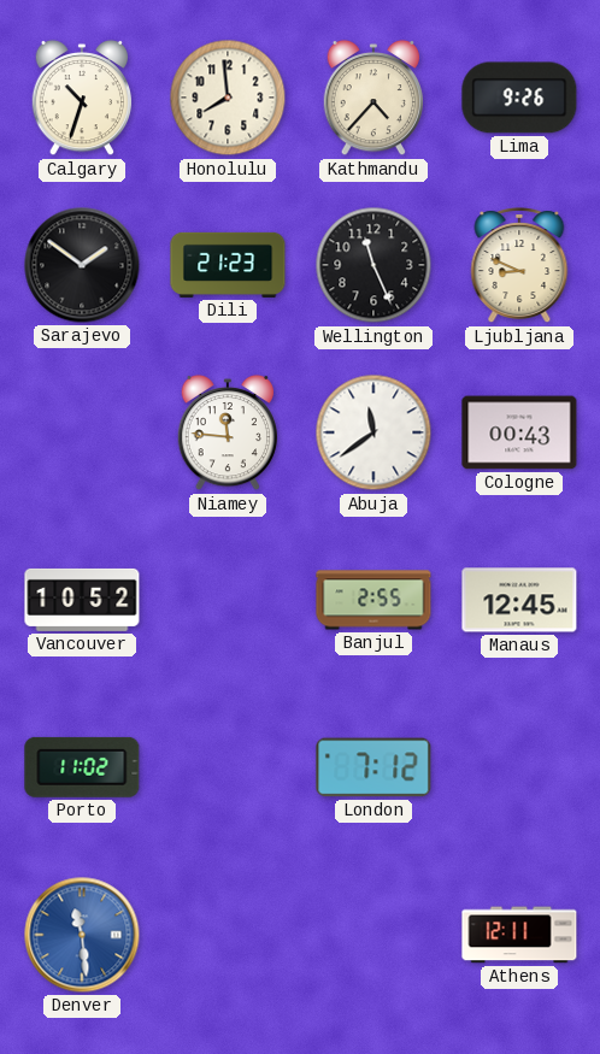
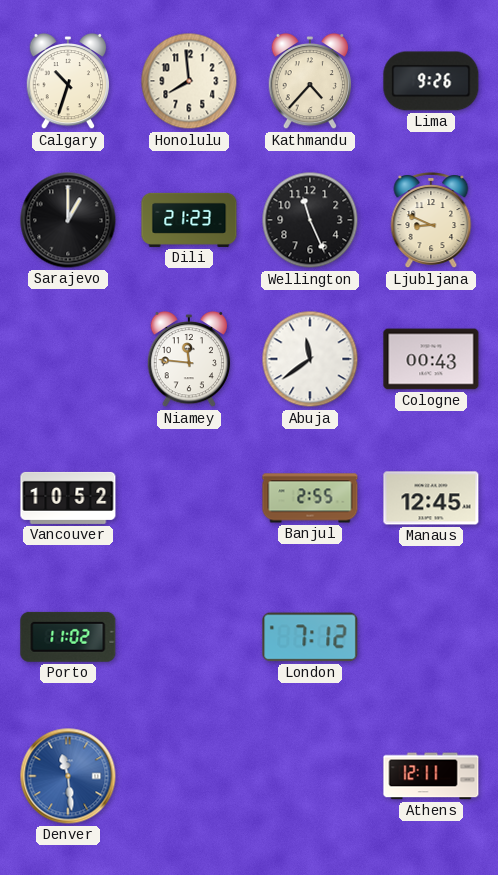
Sarajevo: 1:51 -> 1:00 (68, 220)
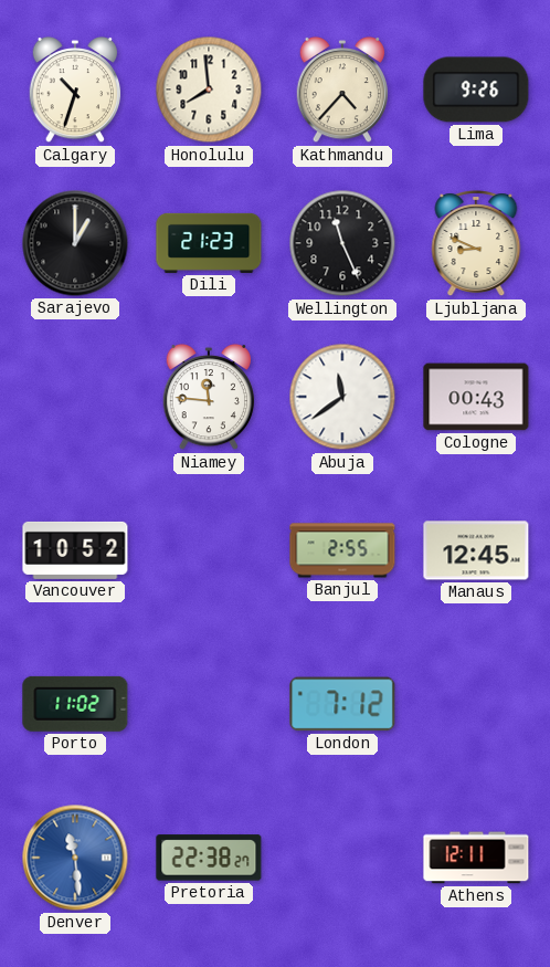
Pretoria: none -> 22:38 (209, 858)
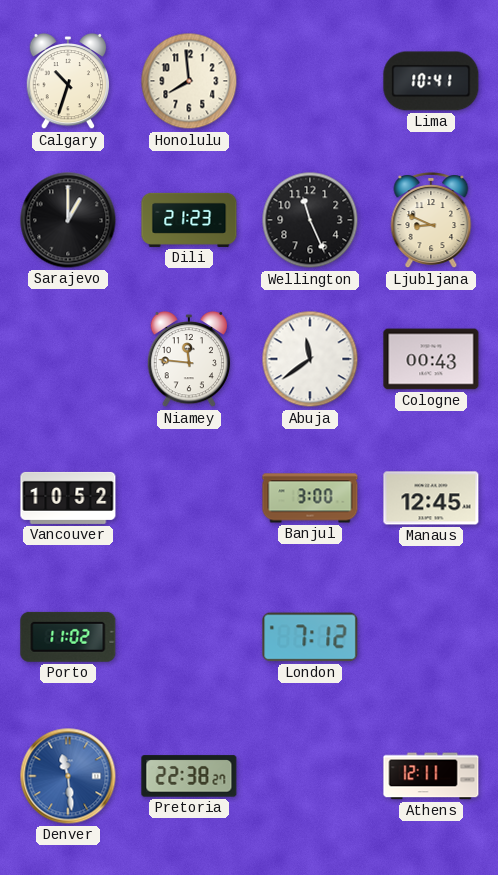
Kathmandu: 4:37 -> none (342, 90)
Lima: 9:26 -> 10:41 (431, 81)
Banjul: 2:55 -> 3:00 (310, 498)
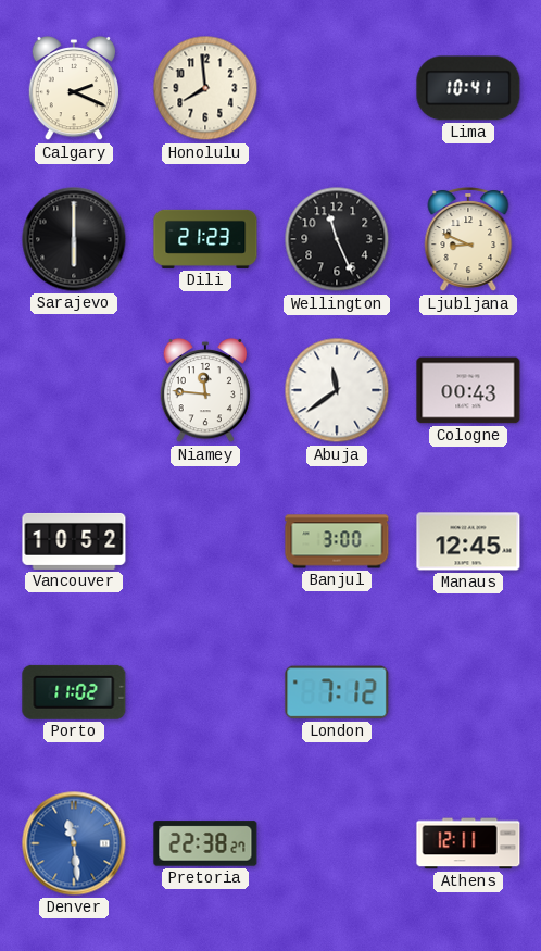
Calgary: 10:33 -> 2:19 (74, 88)
Sarajevo: 1:00 -> 6:00 (74, 239)
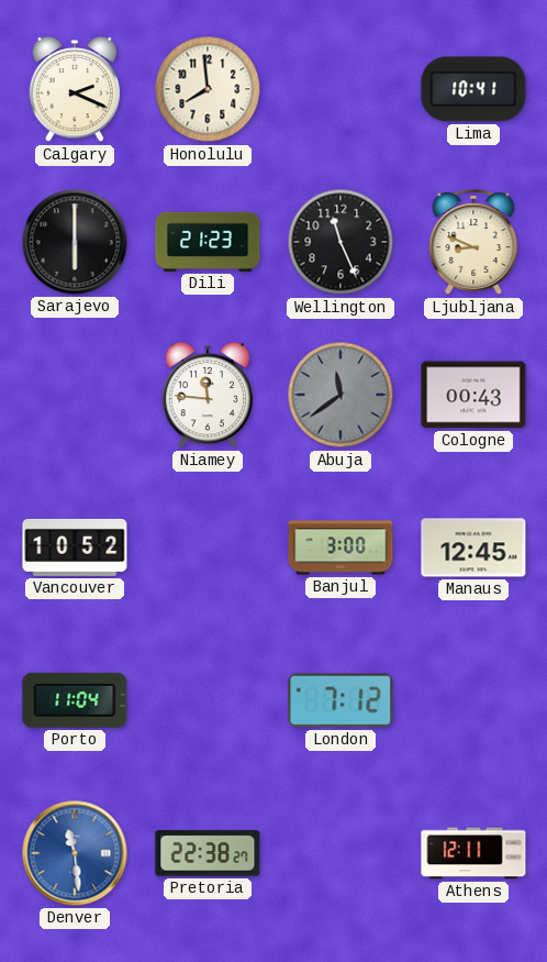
Abuja dial: white -> grey (341, 395)
Porto: 11:02 -> 11:04 (75, 700)
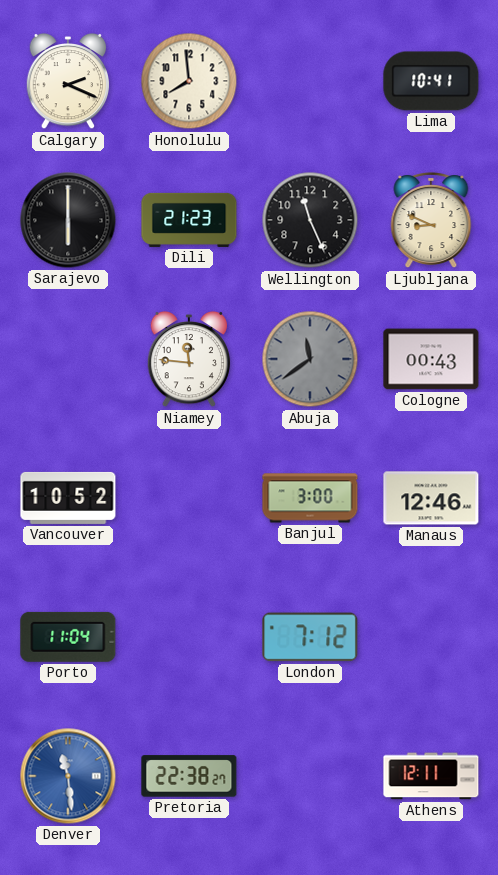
Manaus: 12:45 -> 12:46 (431, 498)
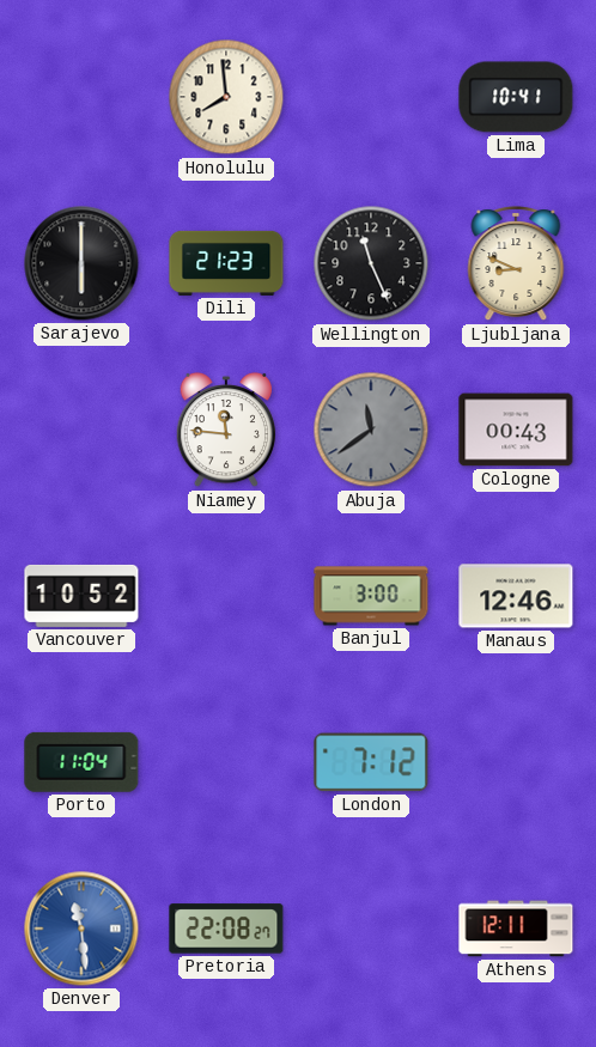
Calgary: 2:19 -> none (68, 81)
Pretoria: 22:38 -> 22:08 (226, 929)
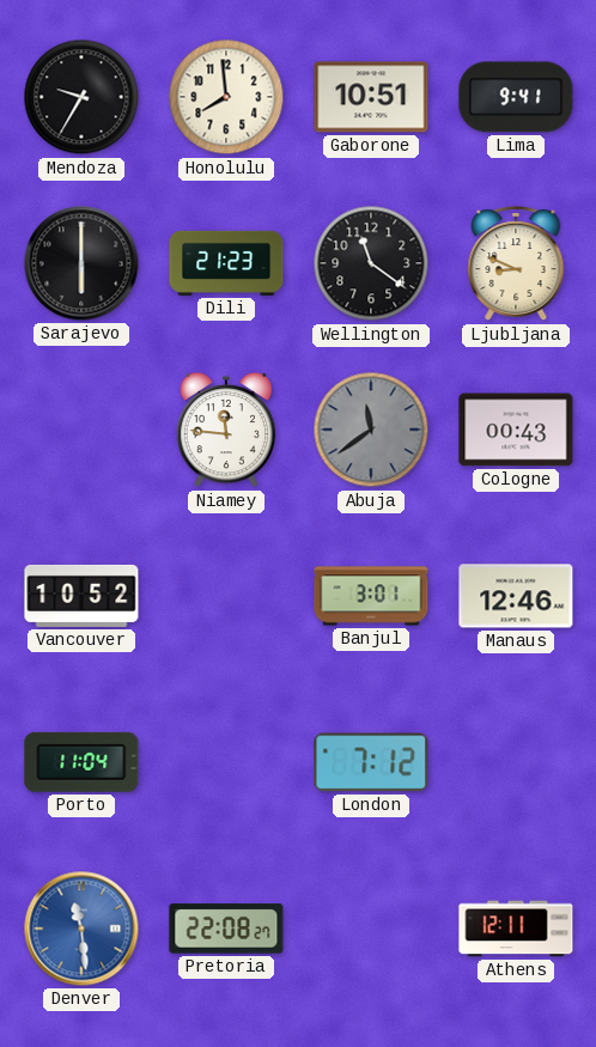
Mendoza: none -> 9:35 (81, 97)
Gaborone: none -> 10:51 (371, 97)
Lima: 10:41 -> 9:41 (516, 97)
Wellington: 11:26 -> 11:21 (371, 263)
Banjul: 3:00 -> 3:01 (371, 596)
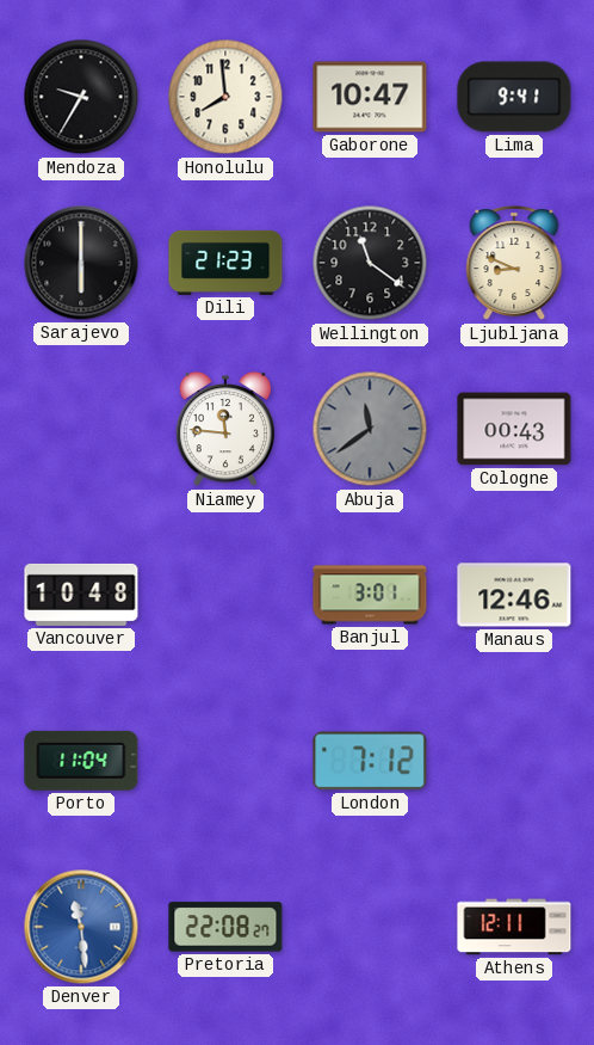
Gaborone: 10:51 -> 10:47 (370, 97)
Vancouver: 10:52 -> 10:48 (81, 595)
